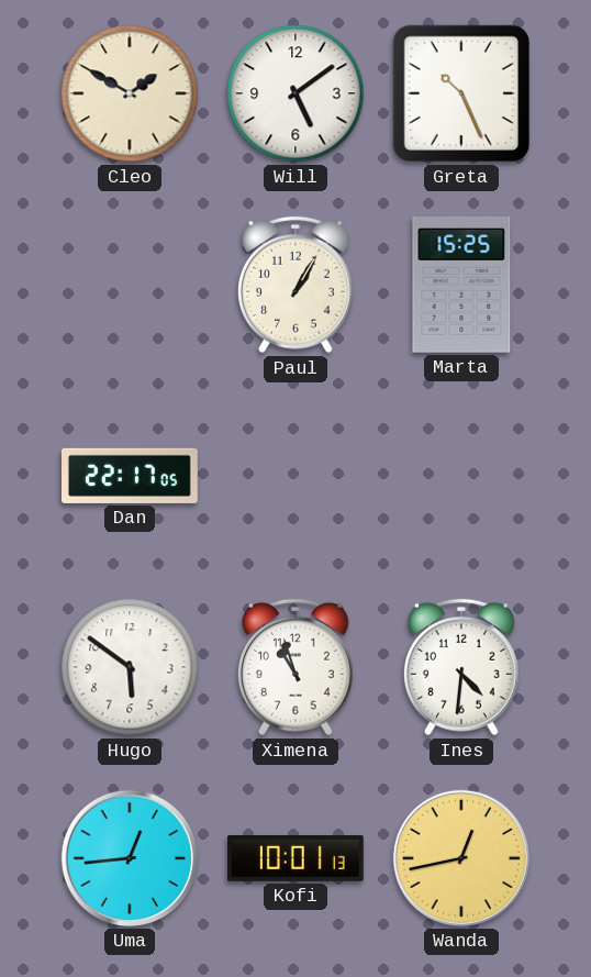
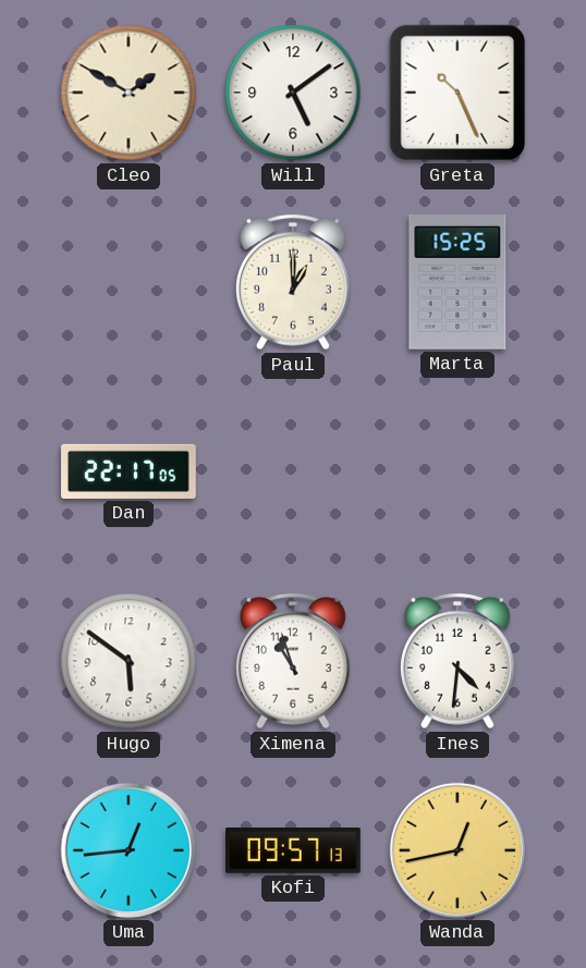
Paul: 1:05 -> 1:00 (293, 282)
Kofi: 10:01 -> 09:57 (294, 850)
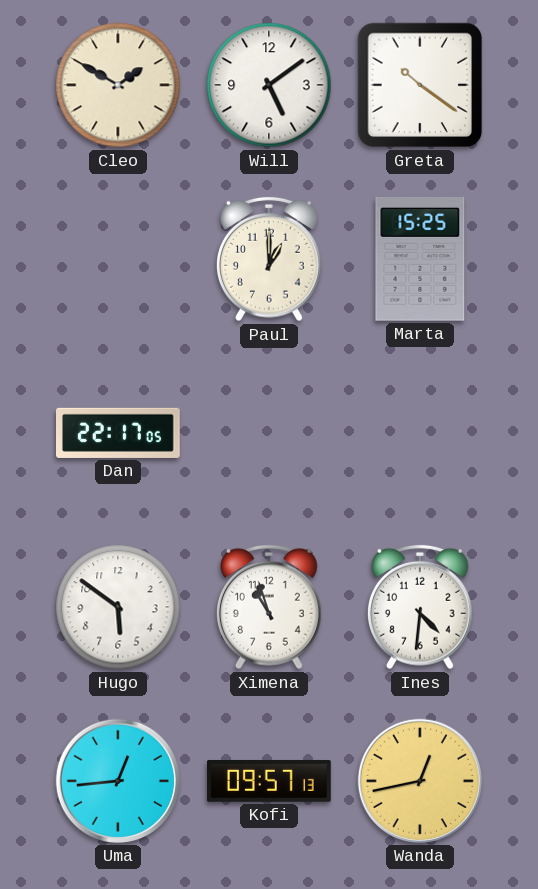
Greta: 10:26 -> 10:21 (420, 85)
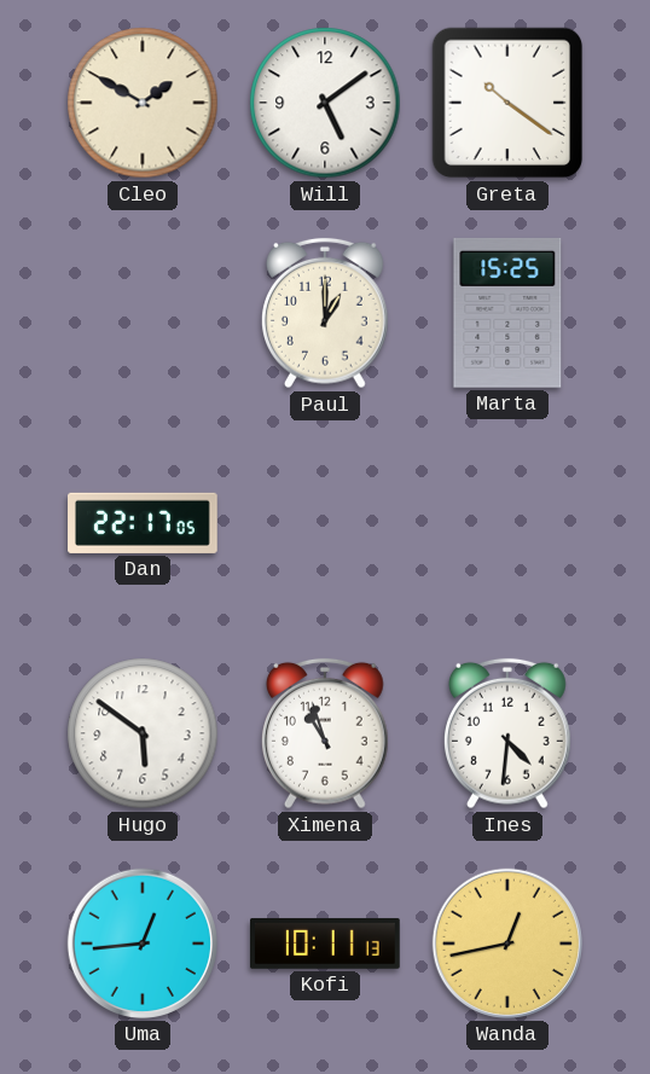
Kofi: 09:57 -> 10:11 (326, 944)
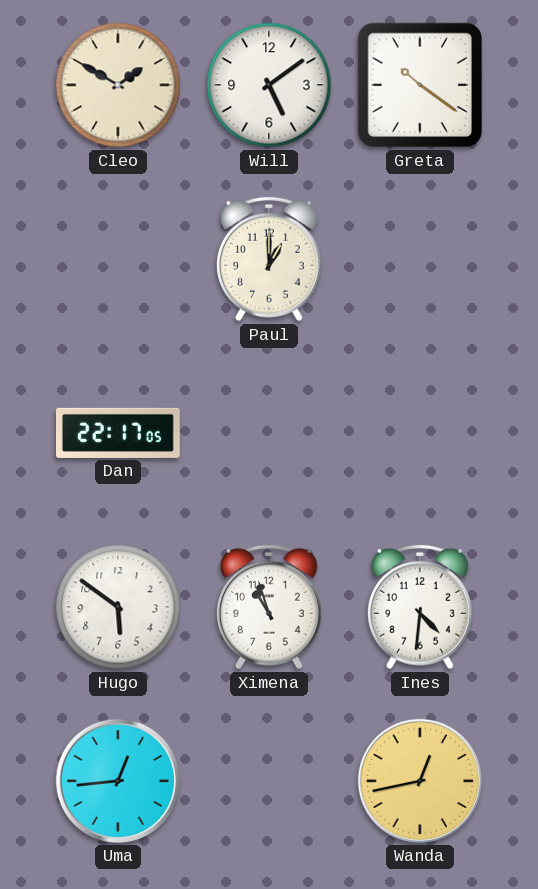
Marta: 15:25 -> none (507, 313)
Kofi: 10:11 -> none (326, 944)
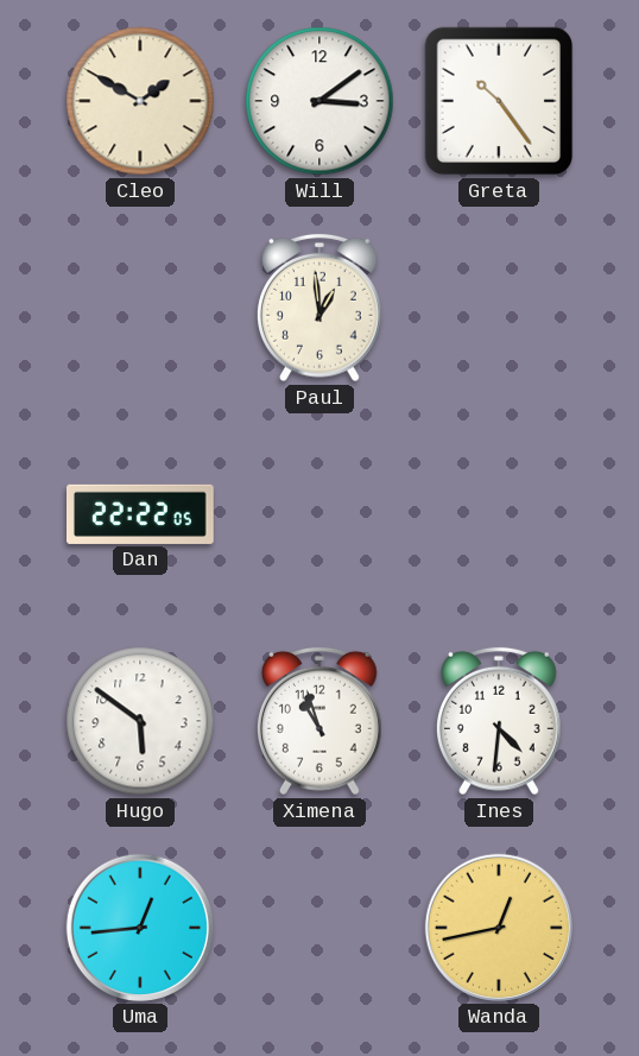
Will: 5:09 -> 3:09 (319, 101)
Greta: 10:21 -> 10:24 (499, 101)
Paul: 1:00 -> 12:59 (319, 308)
Dan: 22:17 -> 22:22 (141, 514)
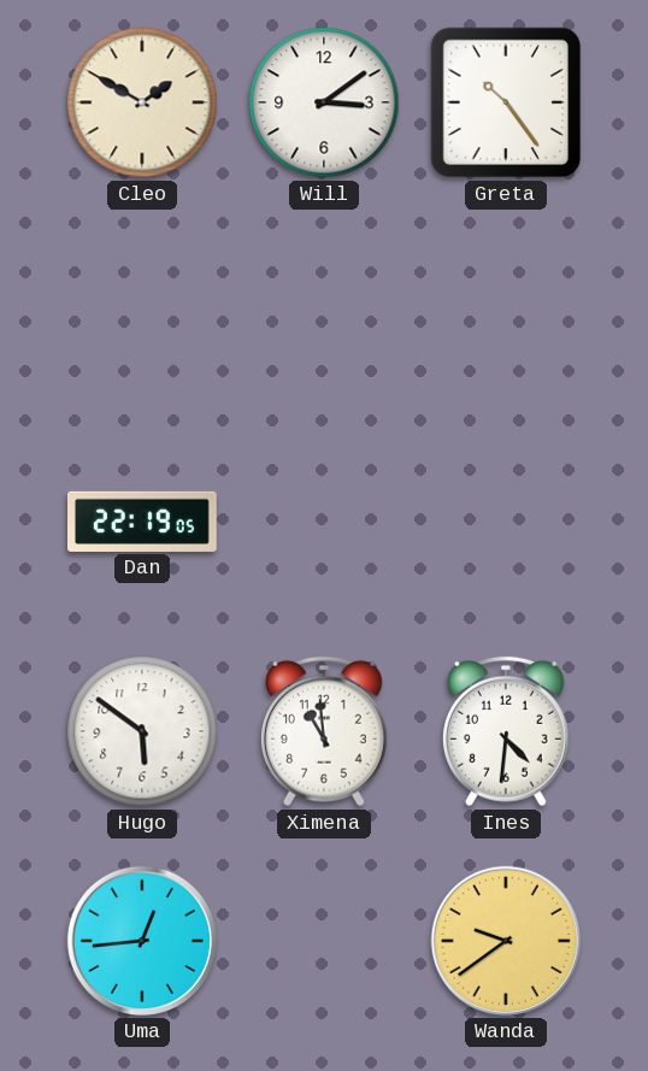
Paul: 12:59 -> none (319, 308)
Dan: 22:22 -> 22:19 (143, 522)
Ximena: 10:57 -> 10:59 (324, 731)
Wanda: 12:43 -> 9:39 (506, 941)
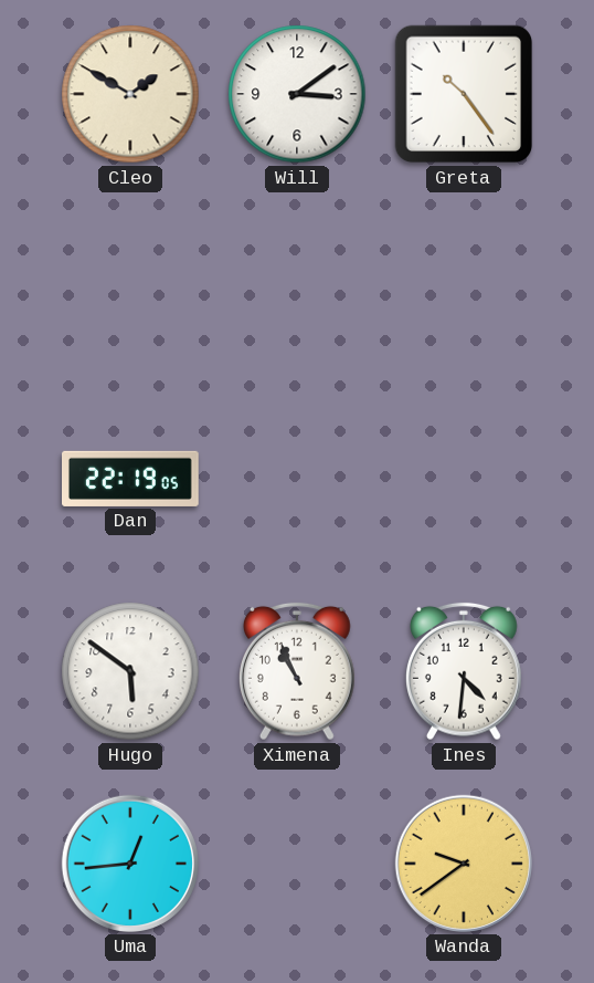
Ximena: 10:59 -> 10:56 (297, 671)
